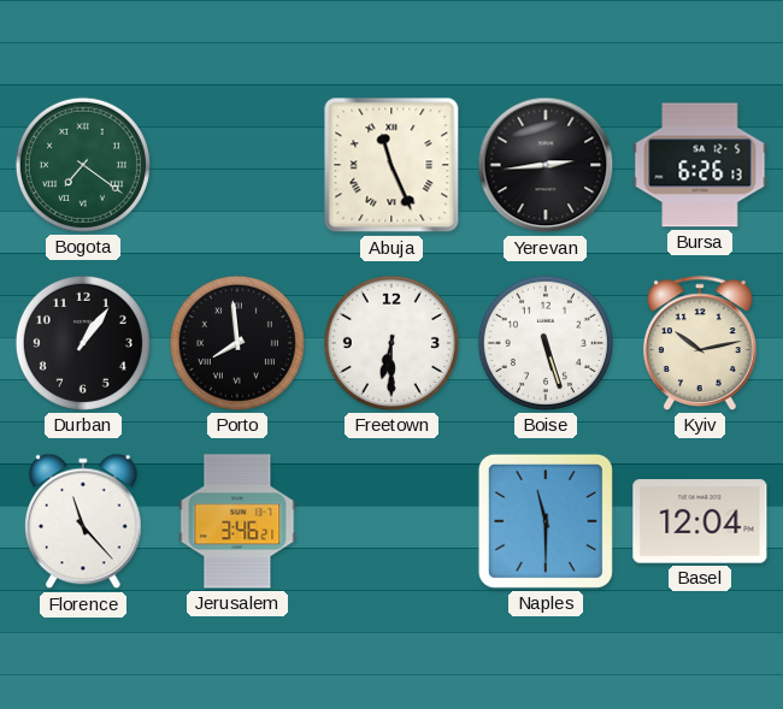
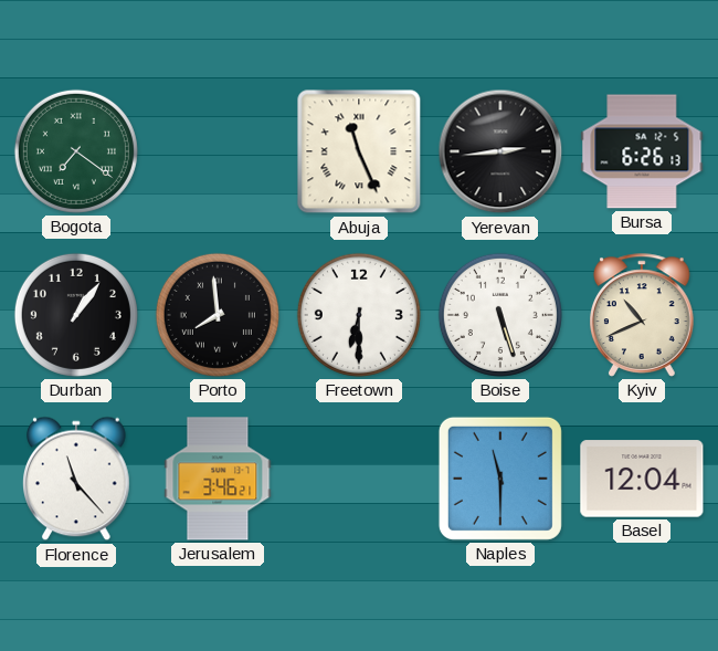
Kyiv: 10:13 -> 10:41 (643, 315)
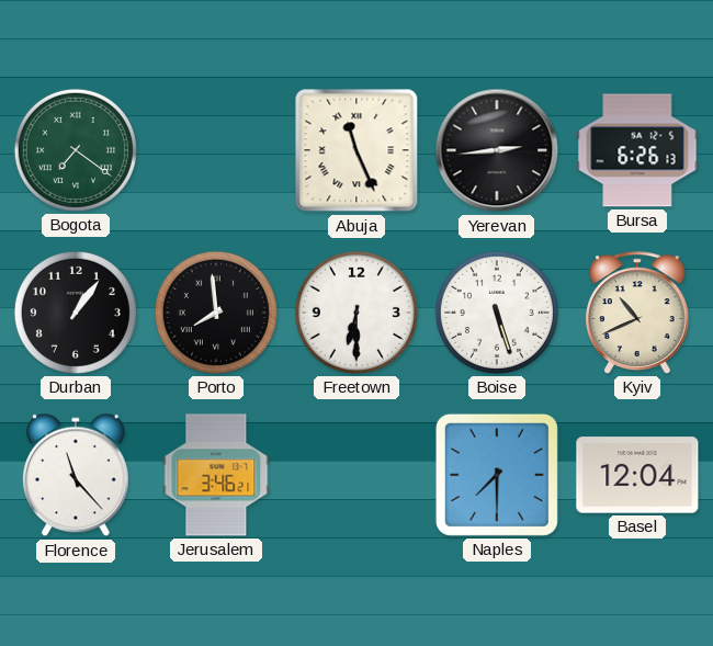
Naples: 11:30 -> 7:30 (497, 475)
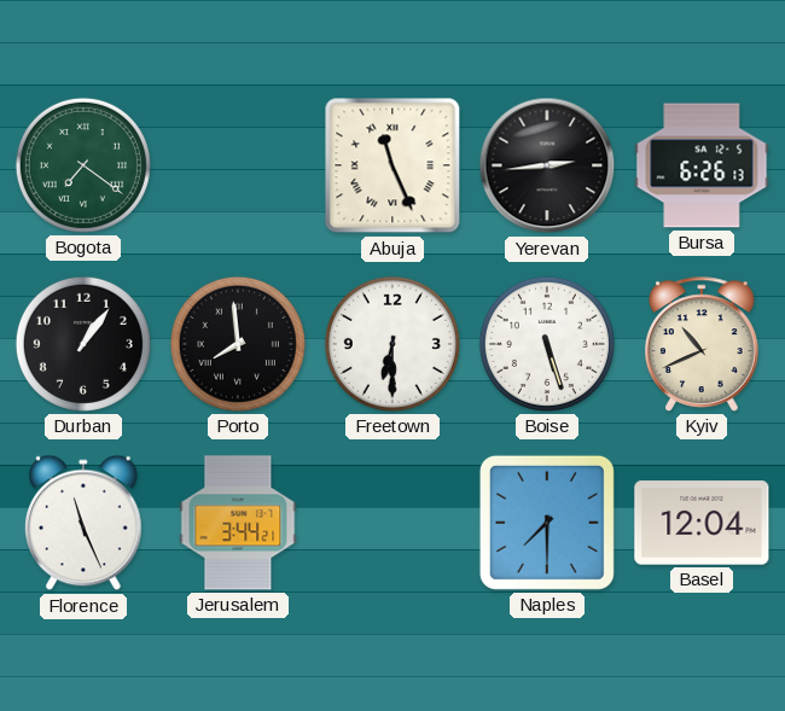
Florence: 11:23 -> 11:26 (85, 523)
Jerusalem: 3:46 -> 3:44 (238, 523)
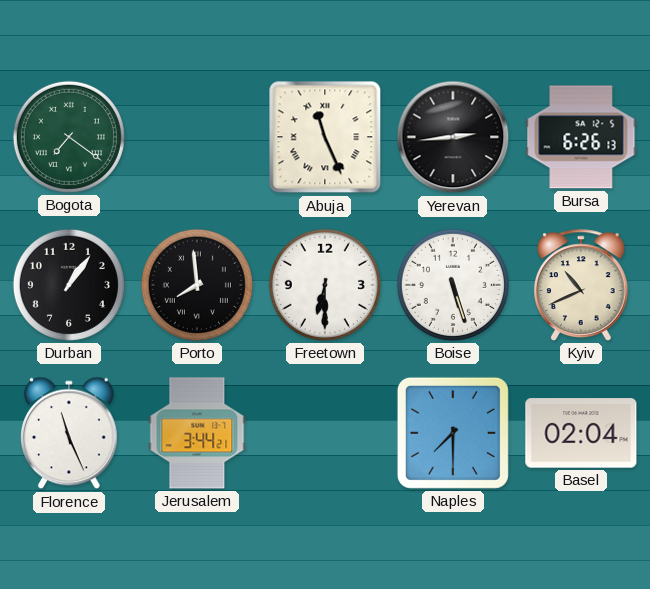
Basel: 12:04 -> 02:04 (581, 433)
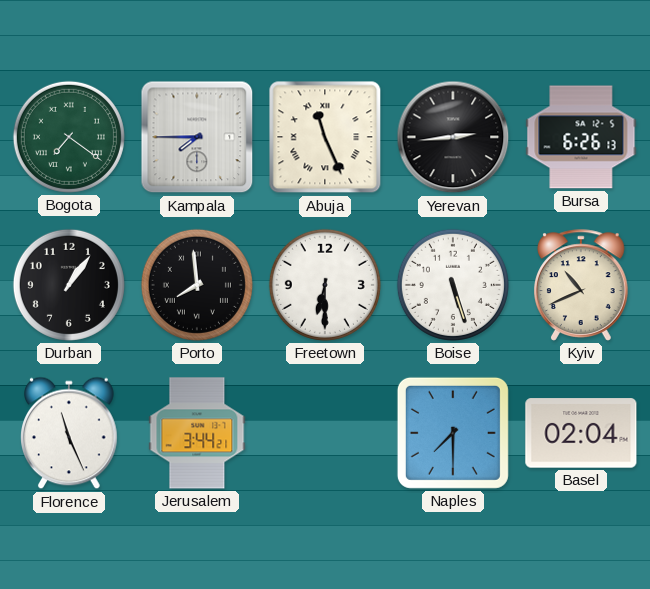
Kampala: none -> 7:45 (197, 137)
